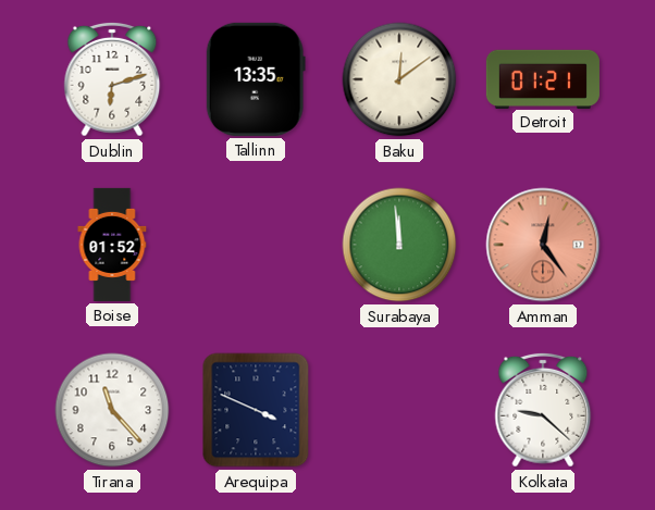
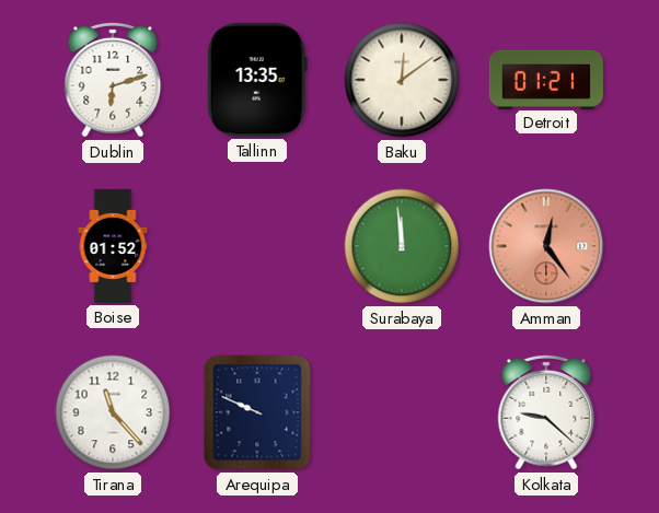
Arequipa: 3:49 -> 9:49 (257, 412)
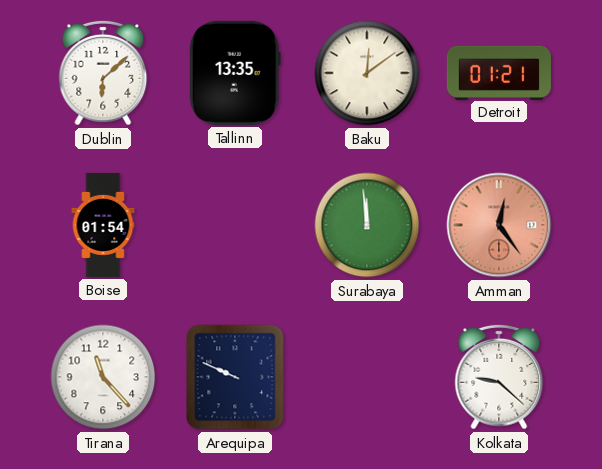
Dublin: 6:12 -> 6:08 (103, 73)
Boise: 01:52 -> 01:54 (103, 225)
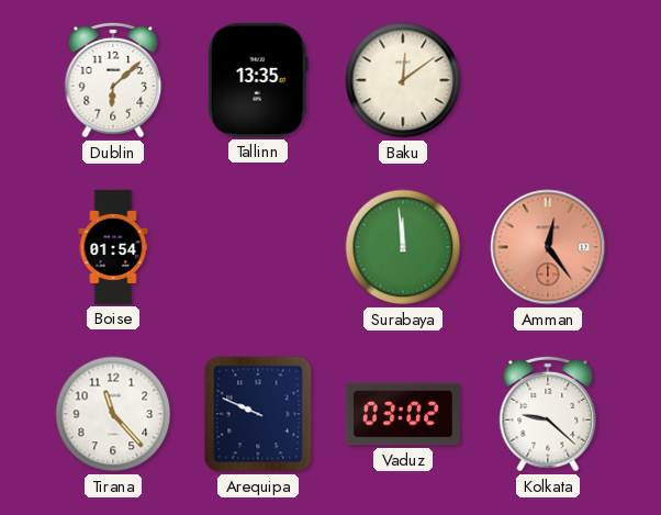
Detroit: 01:21 -> none (499, 72)
Vaduz: none -> 03:02 (403, 414)
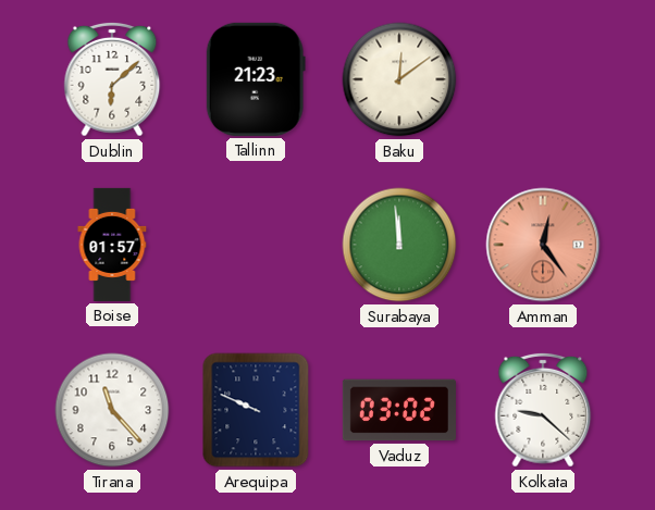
Tallinn: 13:35 -> 21:23 (256, 79)
Boise: 01:54 -> 01:57 (112, 245)
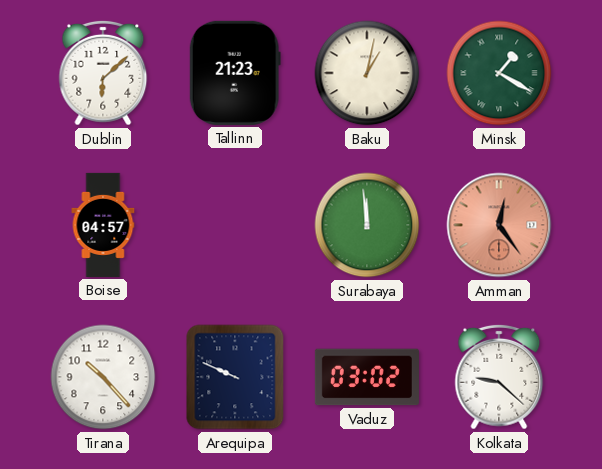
Baku: 12:09 -> 1:02 (367, 73)
Minsk: none -> 1:20 (499, 73)
Boise: 01:57 -> 04:57 (103, 225)
Tirana: 11:23 -> 10:23 (103, 377)
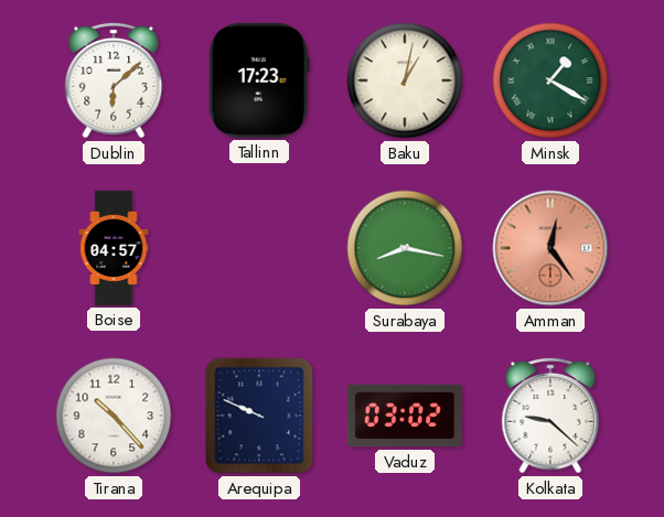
Tallinn: 21:23 -> 17:23 (259, 80)
Surabaya: 11:59 -> 8:17 (405, 248)
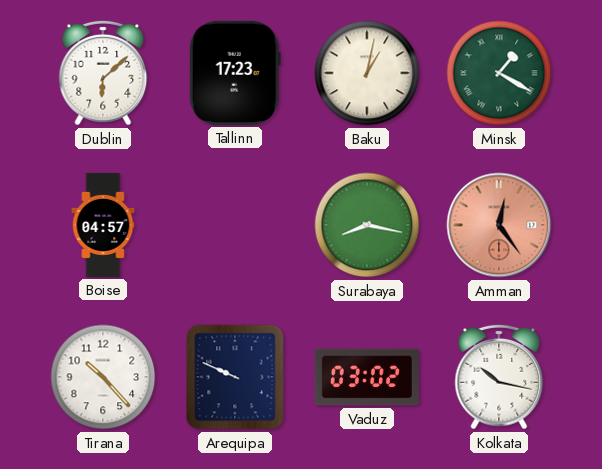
Kolkata: 9:22 -> 10:17 (499, 377)
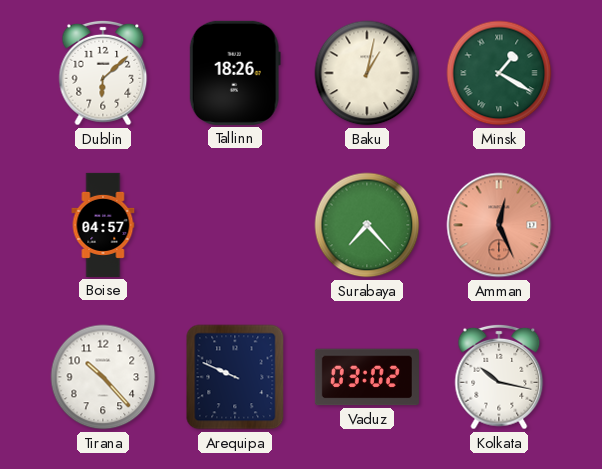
Tallinn: 17:23 -> 18:26 (235, 73)
Surabaya: 8:17 -> 7:23 (367, 225)
Amman: 12:24 -> 12:26 (499, 225)
